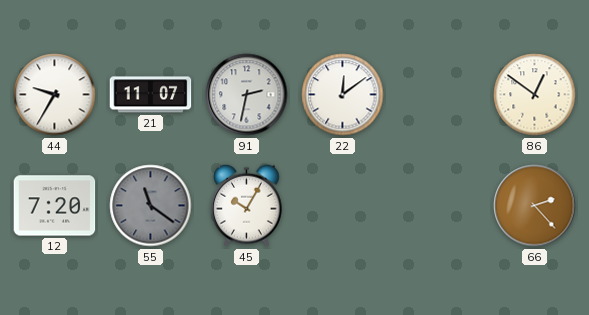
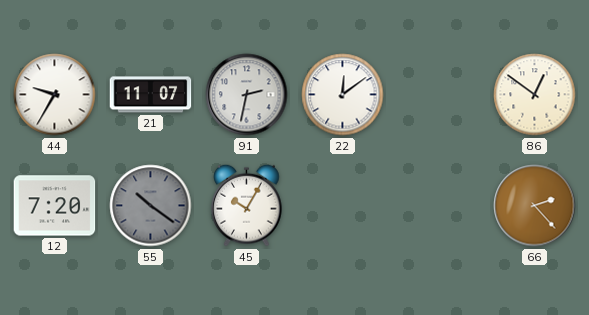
55: 11:21 -> 10:21 (151, 206)
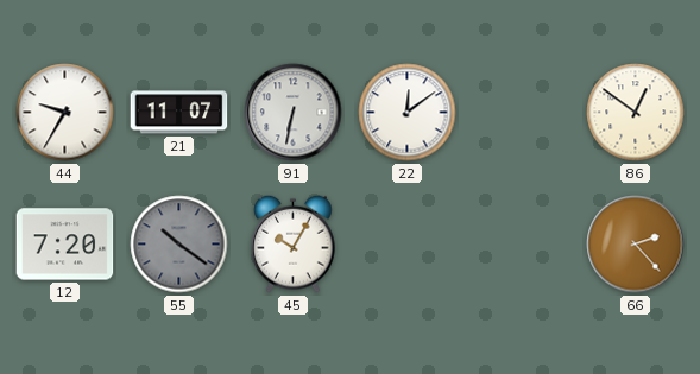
91: 2:32 -> 6:32 (294, 113)
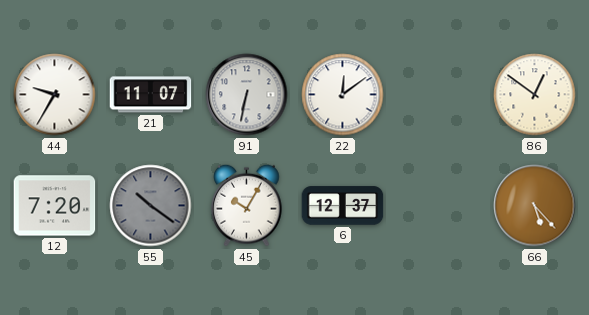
6: none -> 12:37 (343, 206)
66: 2:23 -> 5:23 (535, 206)
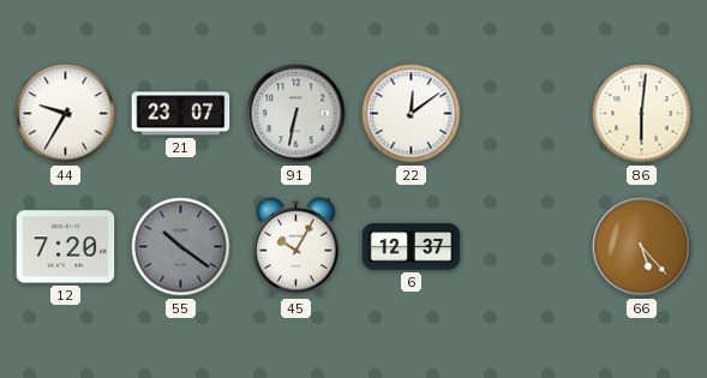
21: 11:07 -> 23:07 (181, 114)
86: 12:51 -> 6:01 (642, 114)
